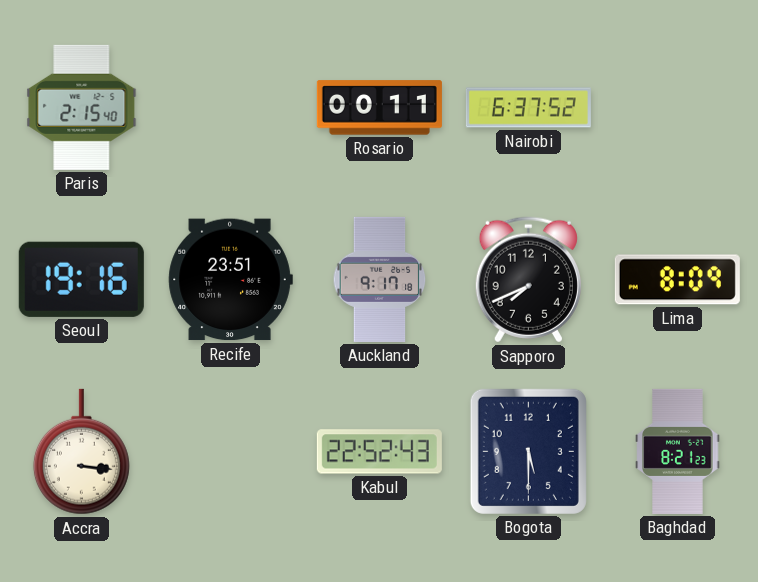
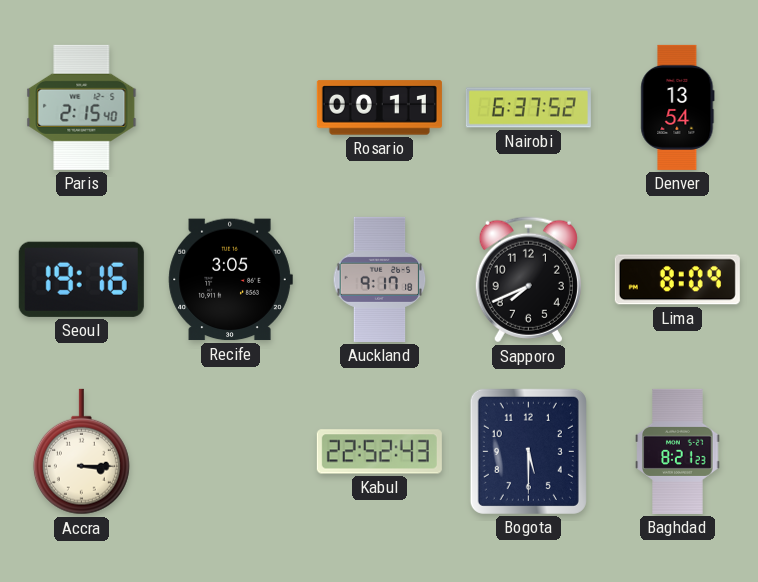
Denver: none -> 13:54 (678, 107)
Recife: 23:51 -> 3:05 (230, 280)
Accra: 3:16 -> 3:15 (81, 452)
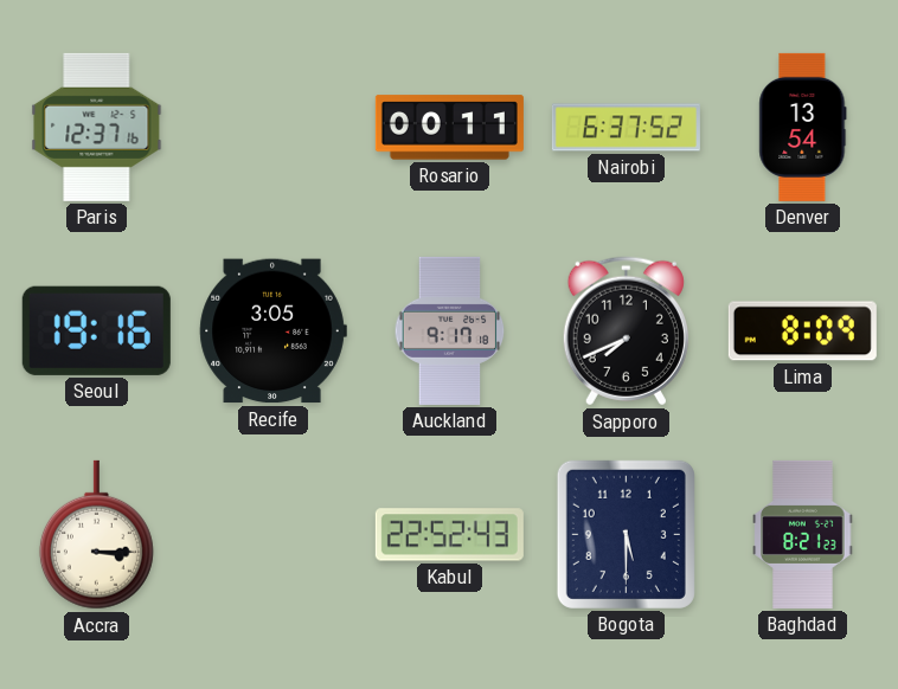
Paris: 2:15 -> 12:37 (97, 127)
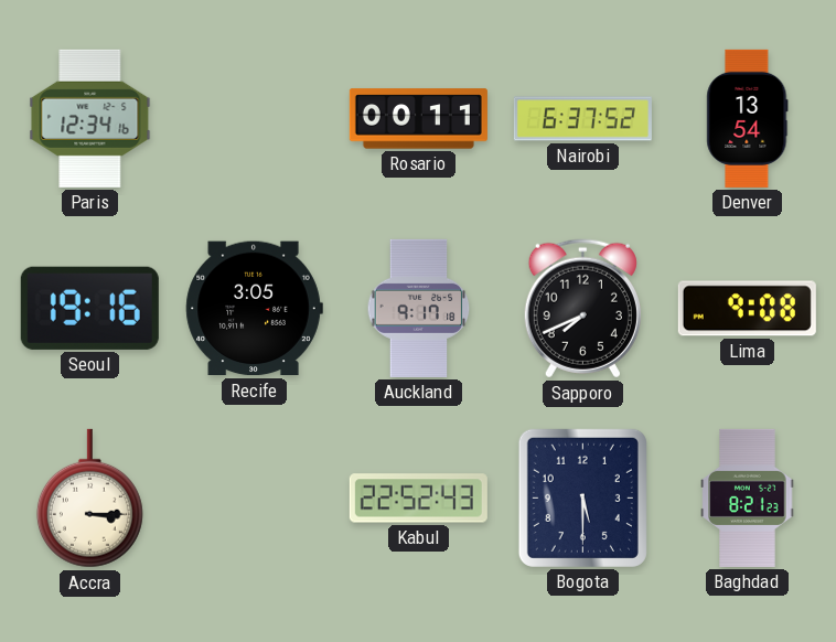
Paris: 12:37 -> 12:34 (90, 118)
Lima: 8:09 -> 9:08 (747, 309)
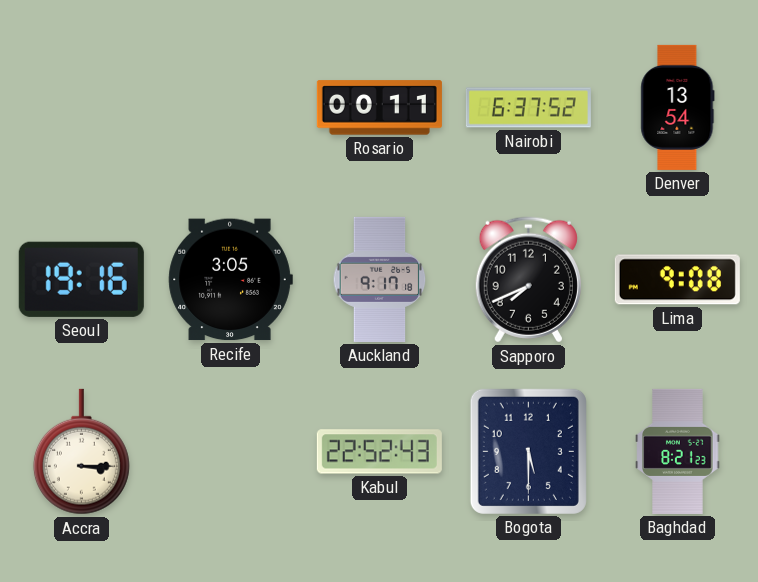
Paris: 12:34 -> none (90, 118)
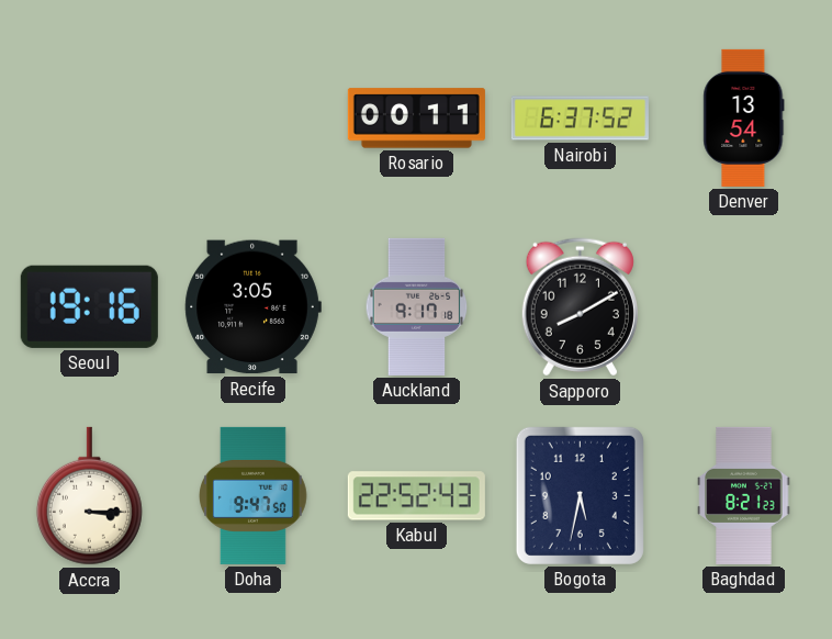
Sapporo: 7:41 -> 8:10 (580, 307)
Lima: 9:08 -> none (677, 280)
Doha: none -> 9:47 (254, 495)
Bogota: 5:30 -> 5:32 (580, 495)
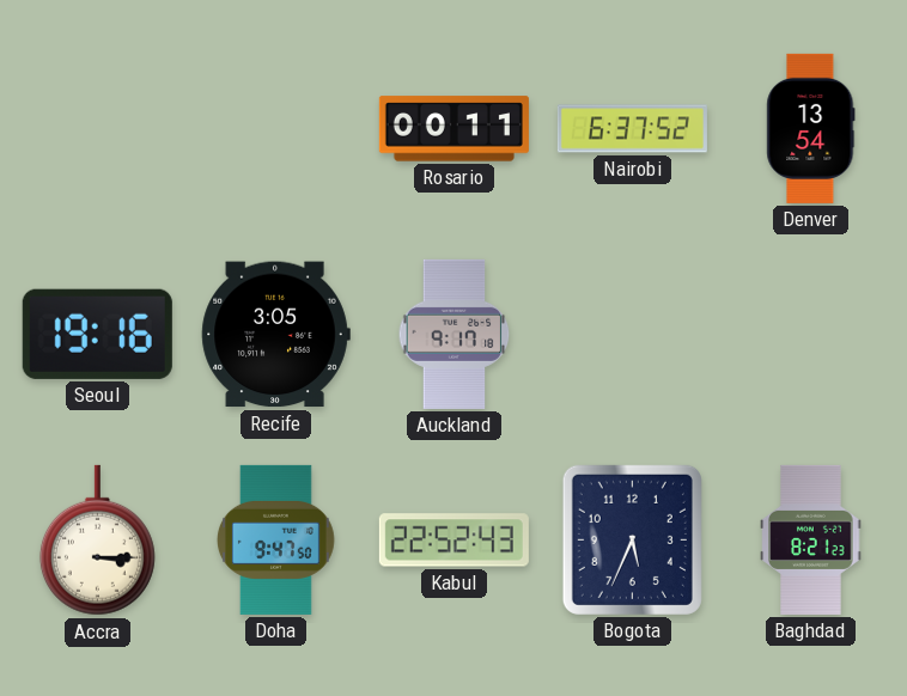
Sapporo: 8:10 -> none (580, 307)
Bogota: 5:32 -> 5:34 (632, 539)
